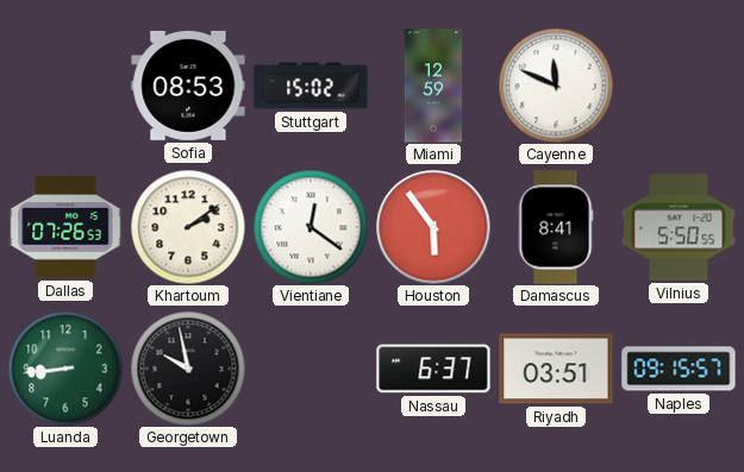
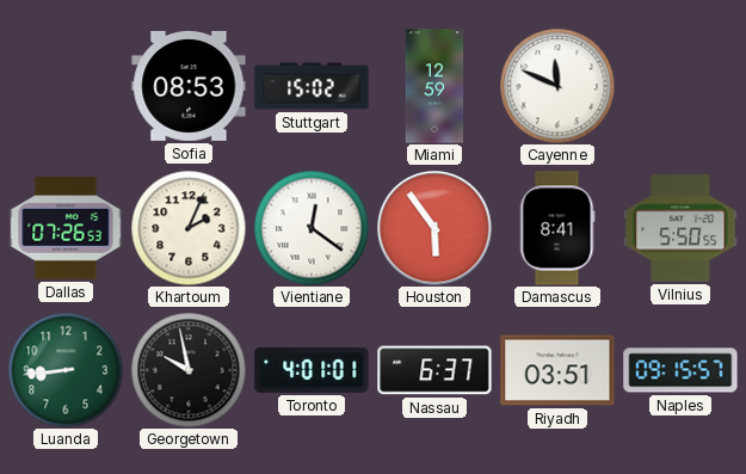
Khartoum: 2:09 -> 2:04 (189, 228)
Toronto: none -> 4:01 (312, 370)
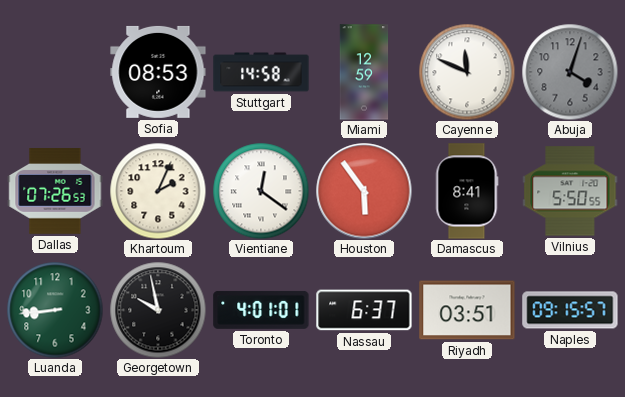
Stuttgart: 15:02 -> 14:58 (261, 72)
Abuja: none -> 4:03 (570, 72)
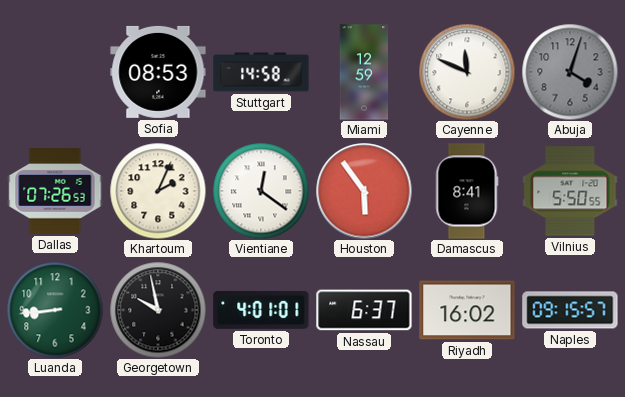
Riyadh: 03:51 -> 16:02 (467, 310)
